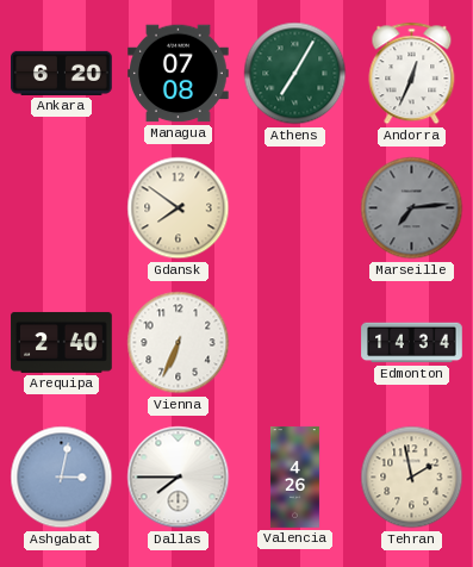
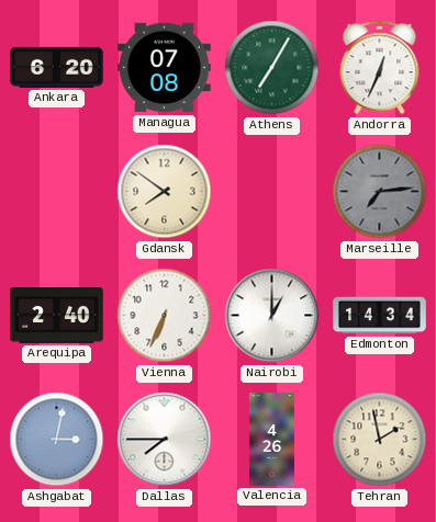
Nairobi: none -> 1:00 (272, 316)
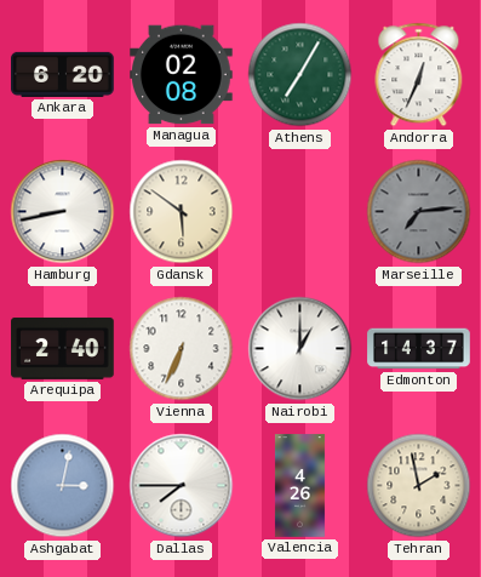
Managua: 07:08 -> 02:08 (182, 75)
Hamburg: none -> 8:43 (63, 212)
Gdansk: 7:51 -> 5:51 (182, 212)
Edmonton: 14:34 -> 14:37 (419, 349)
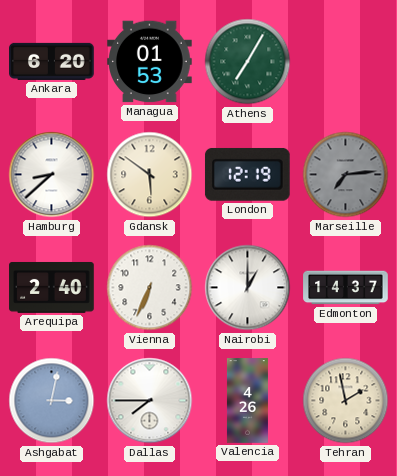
Managua: 02:08 -> 01:53 (150, 62)
Andorra: 12:34 -> none (419, 75)
Hamburg: 8:43 -> 8:38 (52, 175)
London: none -> 12:19 (247, 174)
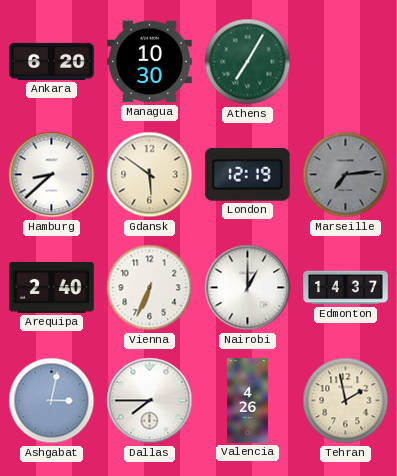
Managua: 01:53 -> 10:30 (150, 62)
